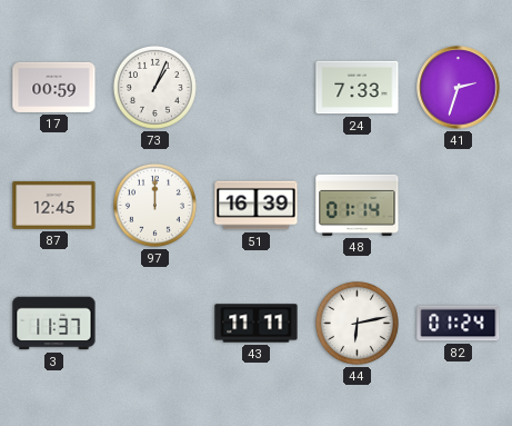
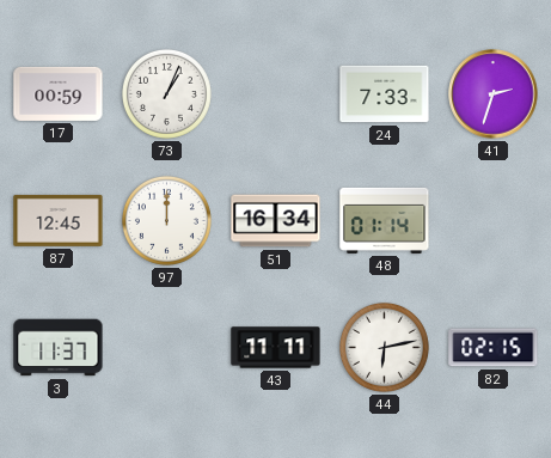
51: 16:39 -> 16:34 (276, 221)
82: 01:24 -> 02:15 (494, 348)
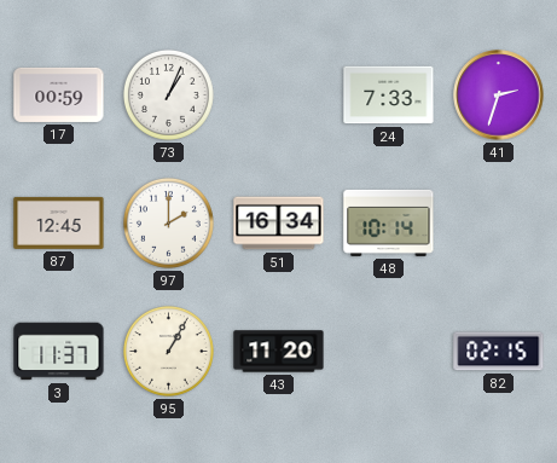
97: 12:00 -> 2:00 (168, 222)
48: 01:14 -> 10:14 (389, 222)
95: none -> 1:05 (168, 351)
43: 11:11 -> 11:20 (279, 352)
44: 6:13 -> none (384, 347)
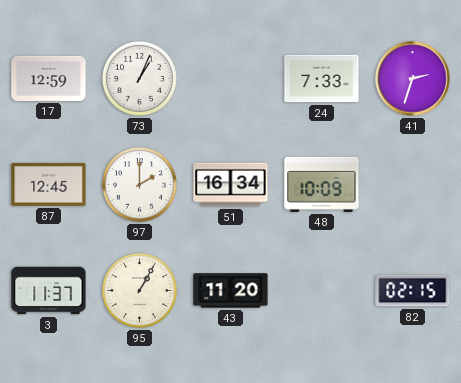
17: 00:59 -> 12:59 (49, 78)
48: 10:14 -> 10:09 (322, 184)
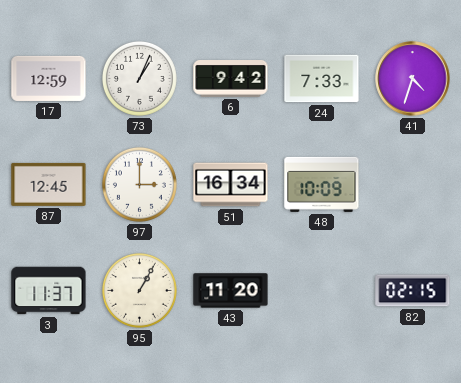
6: none -> 9:42 (231, 79)
41: 2:33 -> 4:33 (413, 79)
97: 2:00 -> 3:00 (139, 184)
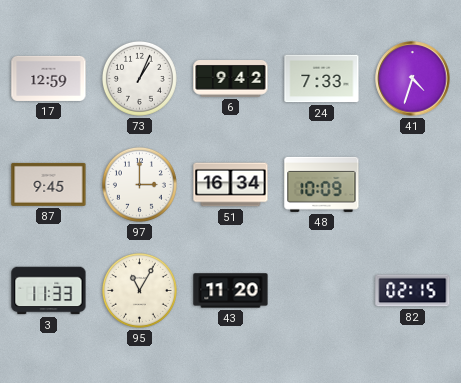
87: 12:45 -> 9:45 (49, 184)
3: 11:37 -> 11:33 (49, 291)
95: 1:05 -> 11:05 (139, 290)
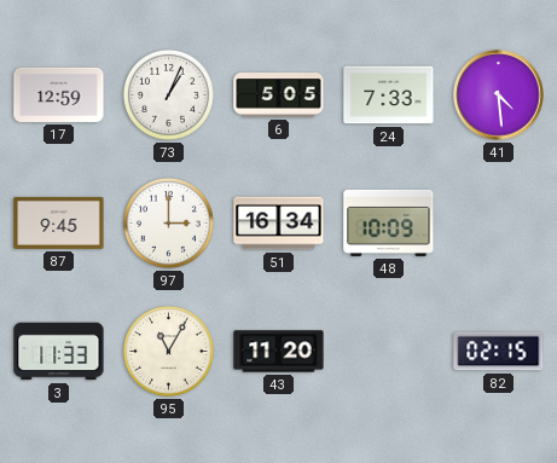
6: 9:42 -> 5:05 (279, 96)
41: 4:33 -> 4:29 (499, 96)
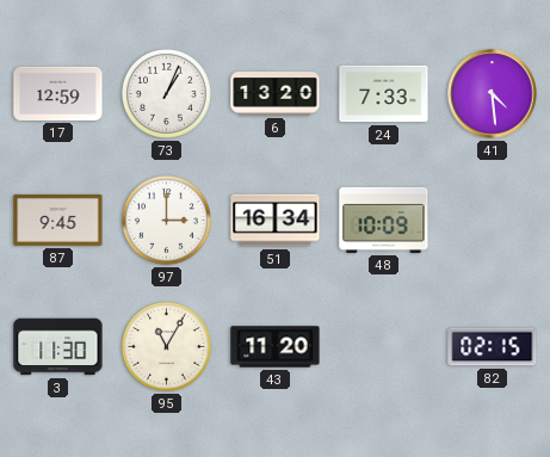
6: 5:05 -> 13:20 (276, 94)
3: 11:33 -> 11:30 (58, 347)
